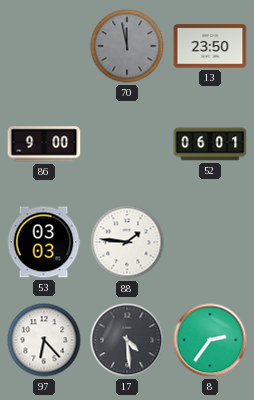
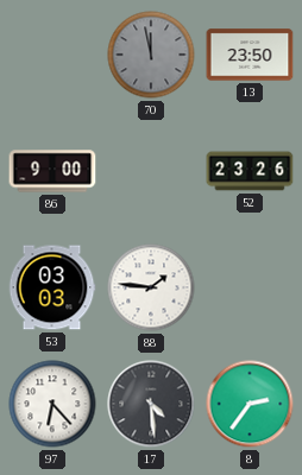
52: 06:01 -> 23:26 (250, 171)
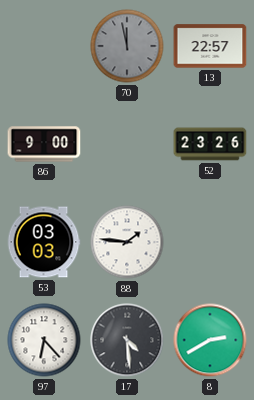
13: 23:50 -> 22:57 (210, 46)
8: 2:36 -> 2:40 (210, 340)
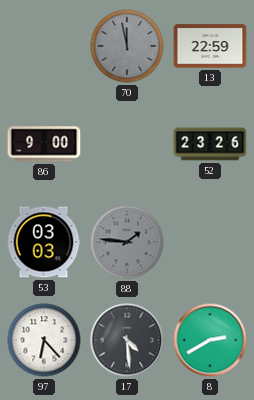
13: 22:57 -> 22:59 (210, 46)
88 dial: white -> grey (127, 242)
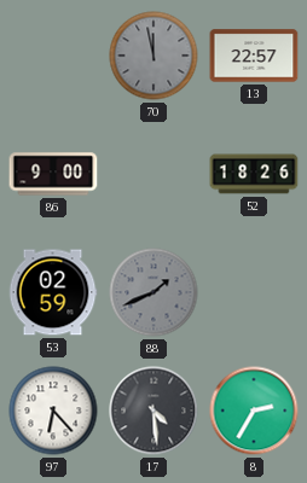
13: 22:59 -> 22:57 (254, 56)
52: 23:26 -> 18:26 (254, 174)
53: 03:03 -> 02:59 (53, 292)
88: 1:46 -> 1:41 (153, 292)
8: 2:40 -> 2:35 (254, 411)
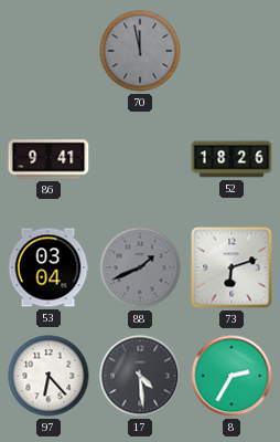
13: 22:57 -> none (254, 56)
86: 9:00 -> 9:41 (49, 159)
53: 02:59 -> 03:04 (49, 267)
73: none -> 6:12 (231, 267)
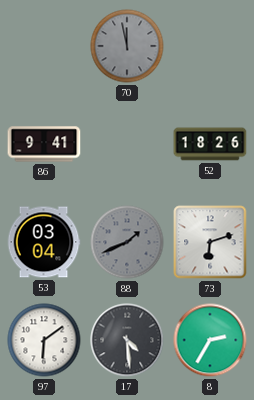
97: 6:23 -> 6:09 (44, 340)
